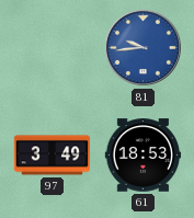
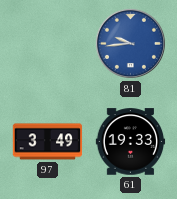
61: 18:53 -> 19:33 (131, 142)
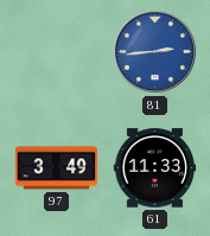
81: 9:44 -> 2:44 (154, 51)
61: 19:33 -> 11:33 (155, 168)
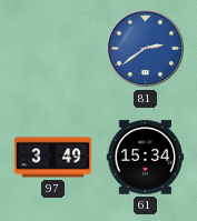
81: 2:44 -> 2:39 (145, 48)
61: 11:33 -> 15:34 (146, 158)
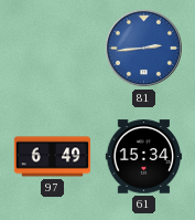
81: 2:39 -> 2:44 (143, 48)
97: 3:49 -> 6:49 (53, 157)
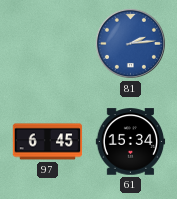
81: 2:44 -> 2:14 (130, 43)
97: 6:49 -> 6:45 (48, 142)
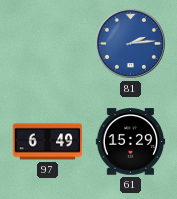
97: 6:45 -> 6:49 (48, 142)
61: 15:34 -> 15:29 (131, 142)
